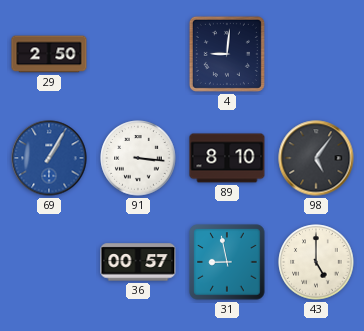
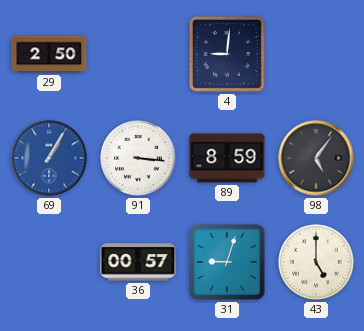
89: 8:10 -> 8:59 (227, 158)
31: 8:58 -> 9:03 (227, 262)
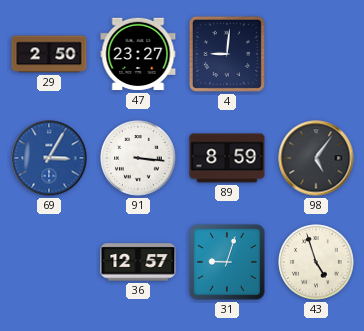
47: none -> 23:27 (138, 54)
69: 1:05 -> 3:05 (49, 158)
36: 00:57 -> 12:57 (138, 262)
43: 5:00 -> 4:57 (316, 262)
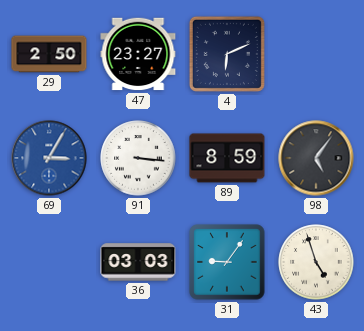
4: 9:01 -> 6:11 (227, 54)
36: 12:57 -> 03:03 (138, 262)
31: 9:03 -> 9:06 (227, 262)
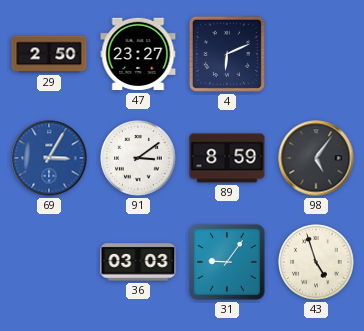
91: 3:16 -> 3:09 (138, 158)
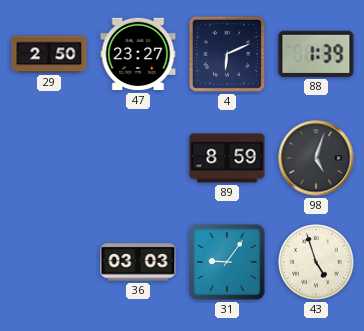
88: none -> 1:39 (316, 54)
69: 3:05 -> none (49, 158)
91: 3:09 -> none (138, 158)
98: 5:06 -> 5:03 (316, 158)
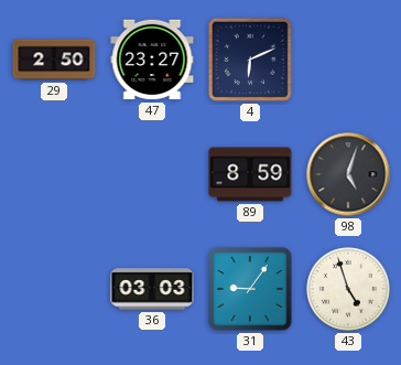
88: 1:39 -> none (316, 54)
